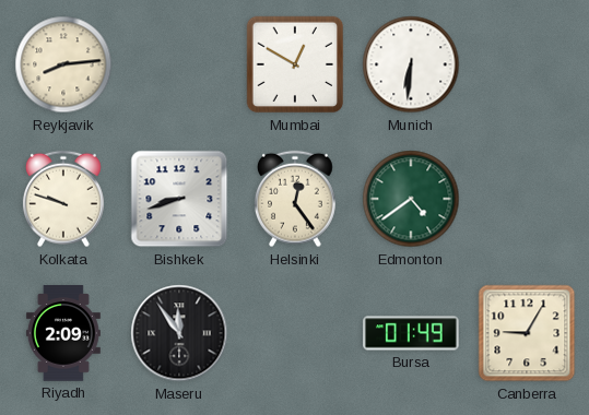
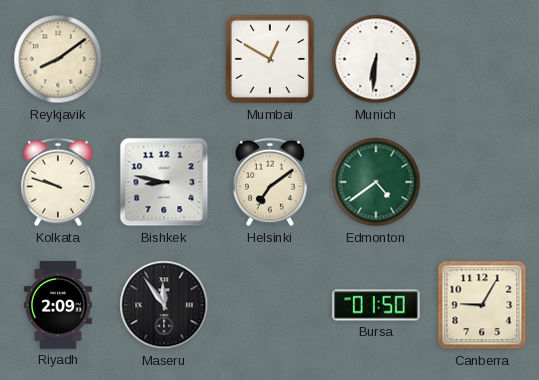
Reykjavik: 8:14 -> 8:09 (58, 59)
Bishkek: 8:42 -> 8:47 (164, 182)
Helsinki: 12:24 -> 7:09 (270, 182)
Bursa: 01:49 -> 01:50 (376, 305)
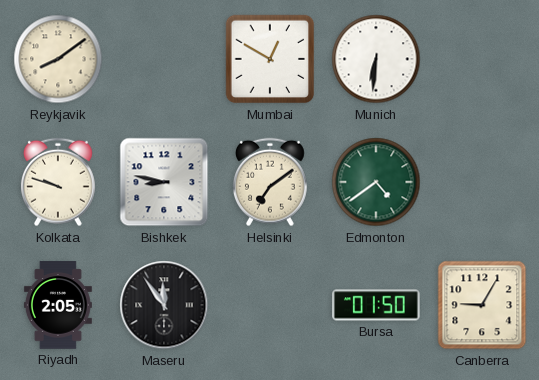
Riyadh: 2:09 -> 2:05 (58, 305)
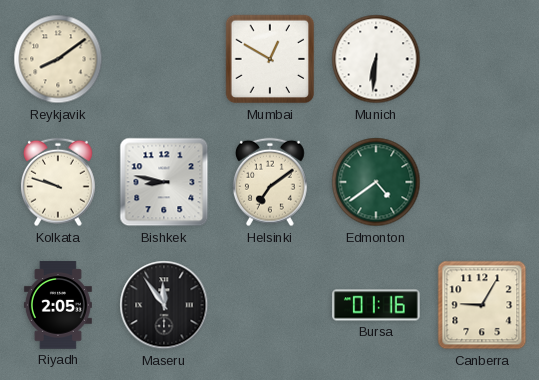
Bursa: 01:50 -> 01:16 (376, 305)
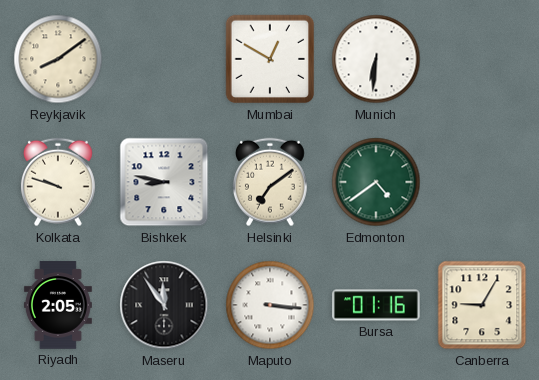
Maputo: none -> 3:16 (270, 305)
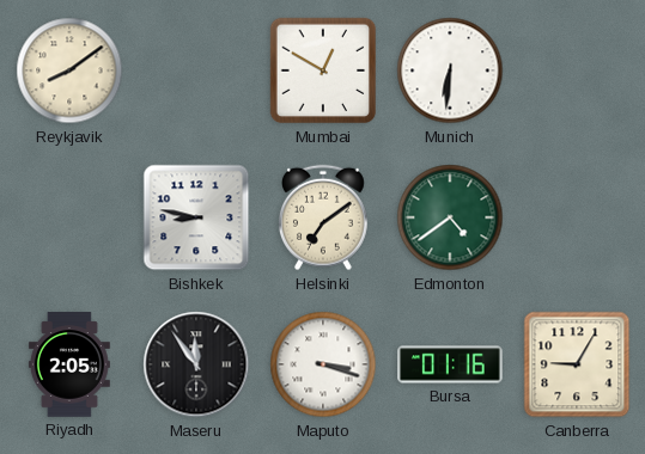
Kolkata: 9:48 -> none (58, 182)
Maputo: 3:16 -> 3:18 (323, 364)
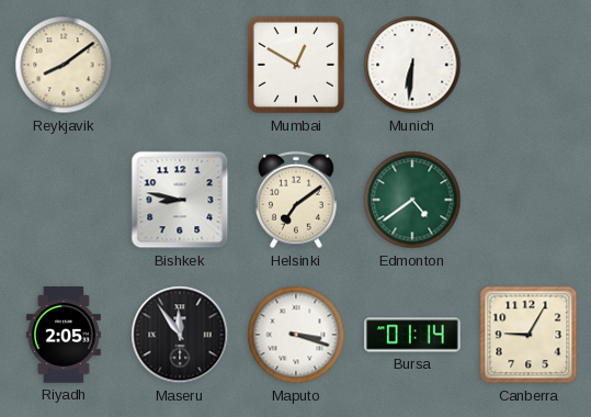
Bursa: 01:16 -> 01:14 (412, 335)
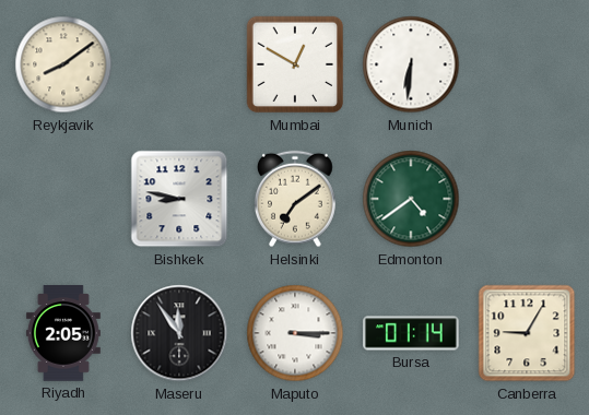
Maputo: 3:18 -> 3:15 (295, 333)
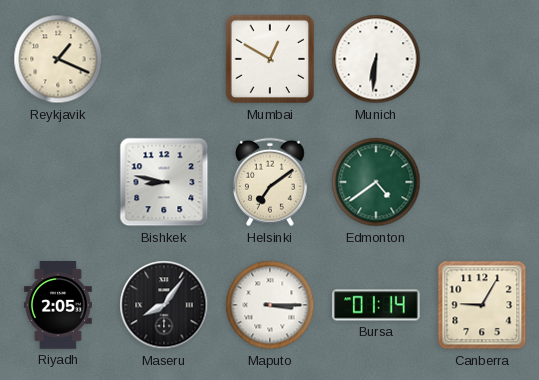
Reykjavik: 8:09 -> 1:19 (58, 59)
Maseru: 11:54 -> 8:06 (164, 305)
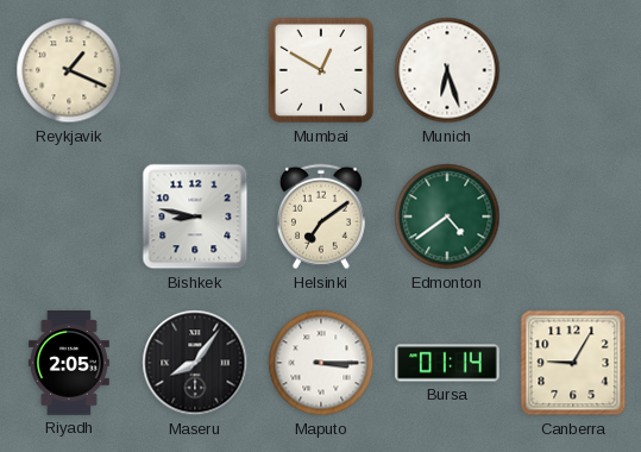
Munich: 6:31 -> 6:27 (447, 70)
